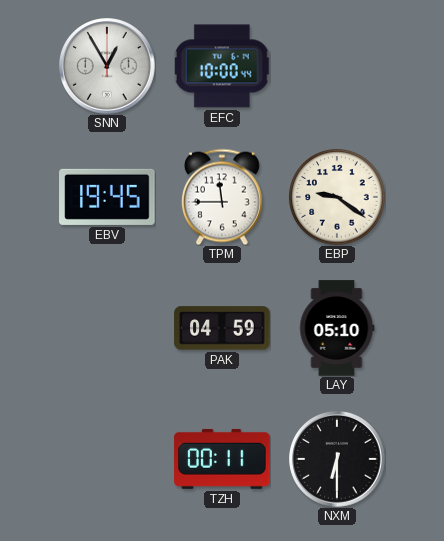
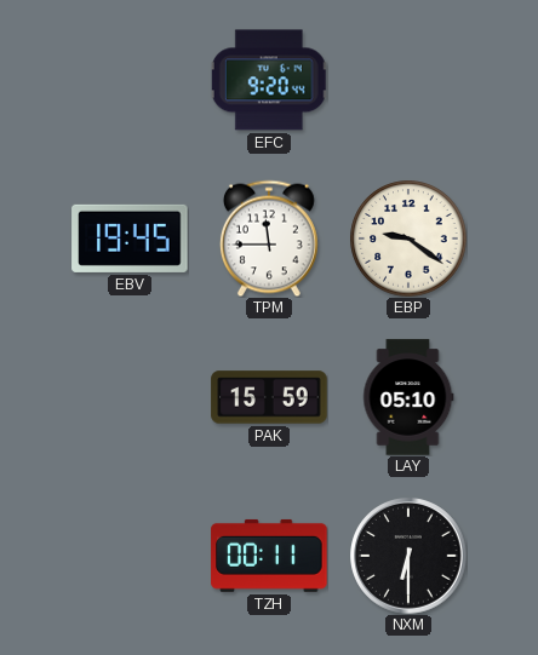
SNN: 12:55 -> none (107, 66)
EFC: 10:00 -> 9:20 (269, 80)
PAK: 04:59 -> 15:59 (269, 397)
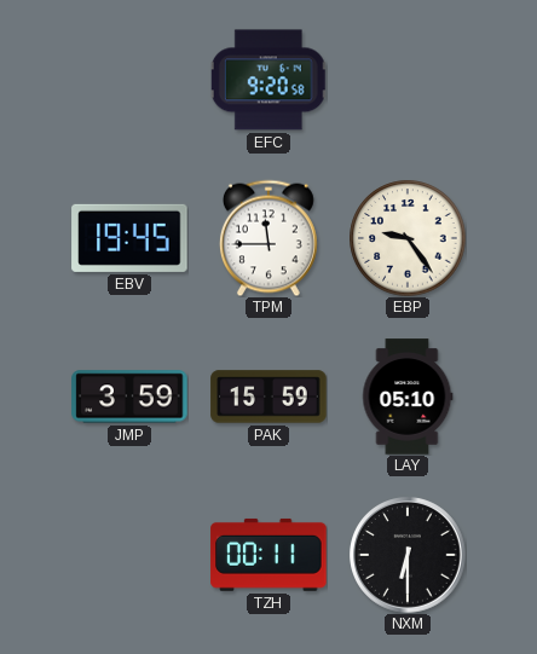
EFC: 9:20:44 -> 9:20:58 (268, 80)
EBP: 9:21 -> 9:24 (408, 238)
JMP: none -> 3:59 (129, 397)
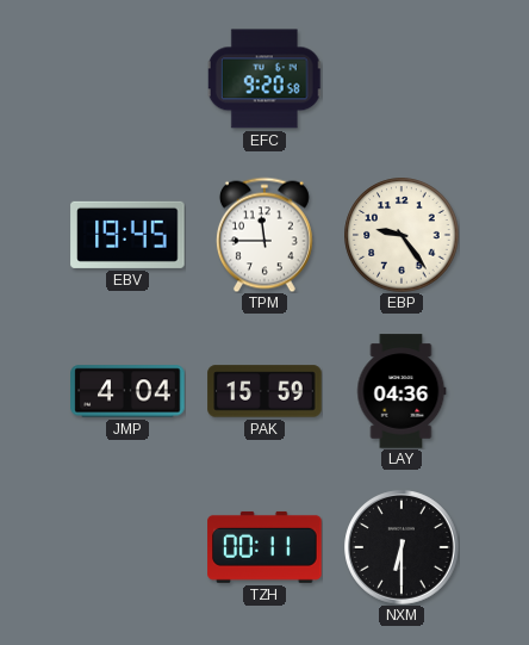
JMP: 3:59 -> 4:04 (127, 391)
LAY: 05:10 -> 04:36 (402, 391)
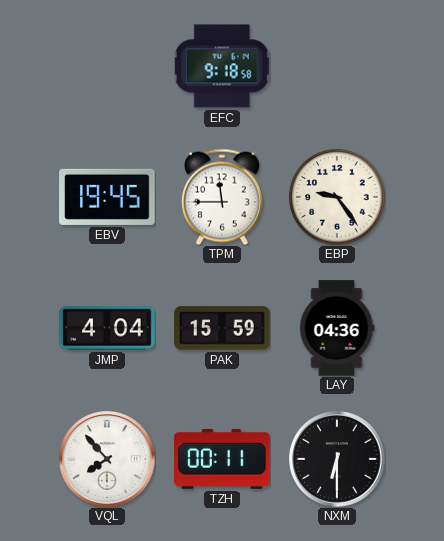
EFC: 9:20 -> 9:18 (222, 66)
VQL: none -> 7:53 (107, 459)
